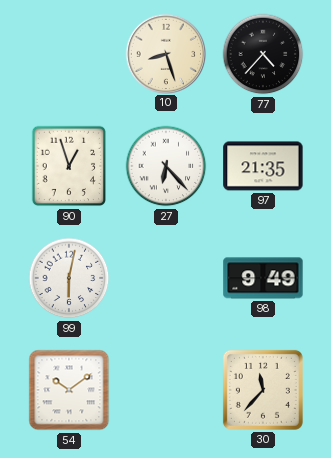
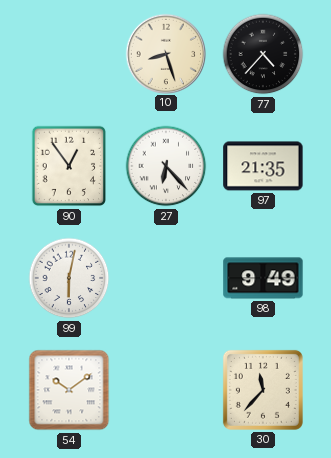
90: 12:57 -> 12:54 (68, 166)
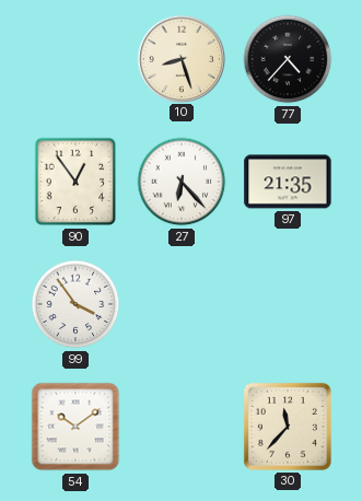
99: 6:02 -> 3:54 (75, 304)
98: 9:49 -> none (263, 278)
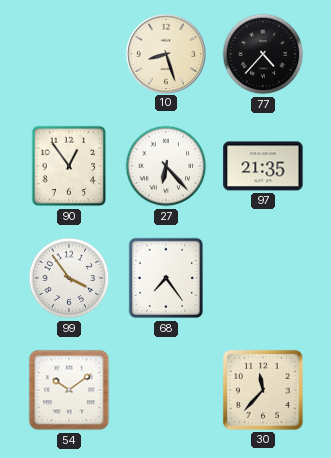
68: none -> 7:24 (165, 278)
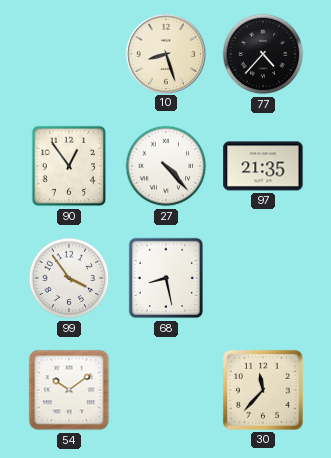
27: 6:23 -> 4:23 (166, 166)
68: 7:24 -> 8:28 (165, 278)
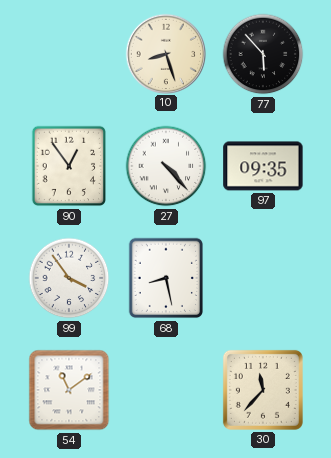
77: 4:37 -> 5:53 (263, 54)
97: 21:35 -> 09:35 (263, 166)
54: 10:09 -> 11:09 (69, 390)
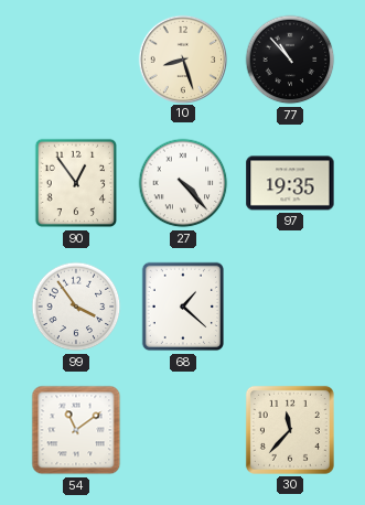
77: 5:53 -> 10:53 (290, 60)
97: 09:35 -> 19:35 (290, 183)
68: 8:28 -> 1:22 (182, 307)
